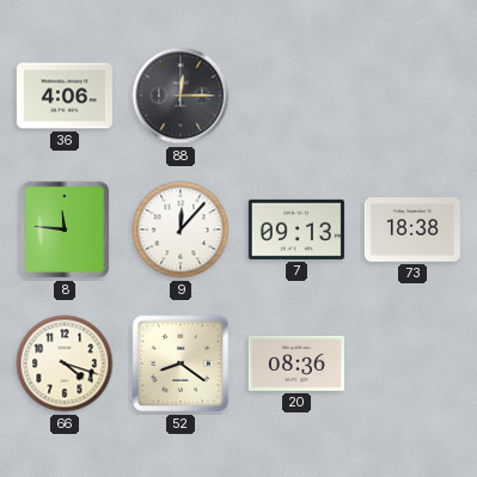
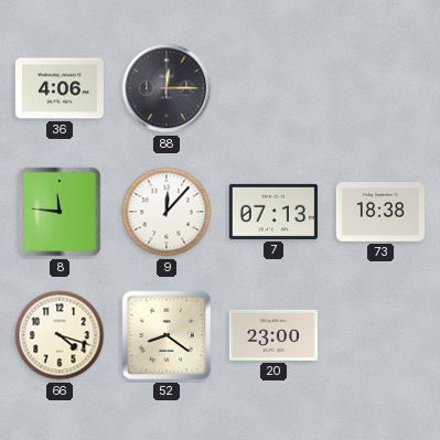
7: 09:13 -> 07:13 (273, 212)
20: 08:36 -> 23:00 (273, 335)
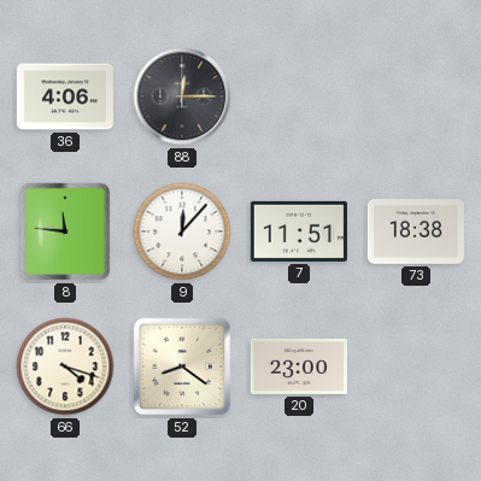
7: 07:13 -> 11:51 (299, 231)
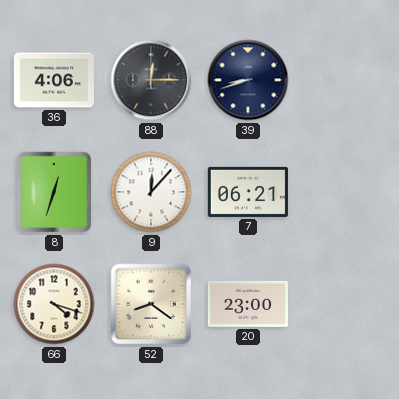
39: none -> 8:42 (248, 80)
8: 11:46 -> 12:33 (54, 192)
7: 11:51 -> 06:21 (248, 192)
73: 18:38 -> none (416, 233)
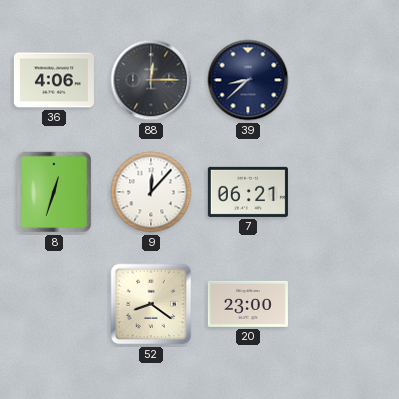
39: 8:42 -> 8:38 (248, 80)
66: 4:18 -> none (54, 304)
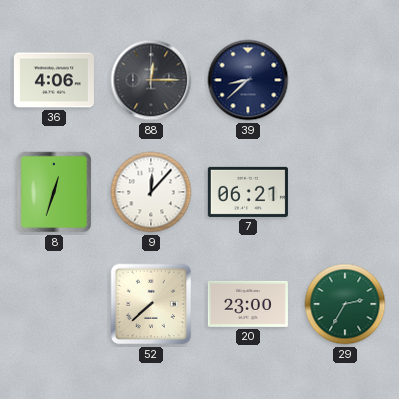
52: 8:21 -> 7:38 (151, 304)
29: none -> 2:35 (345, 304)
